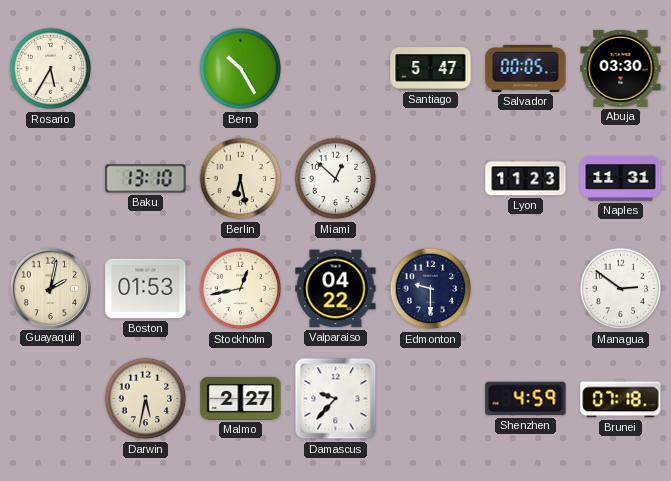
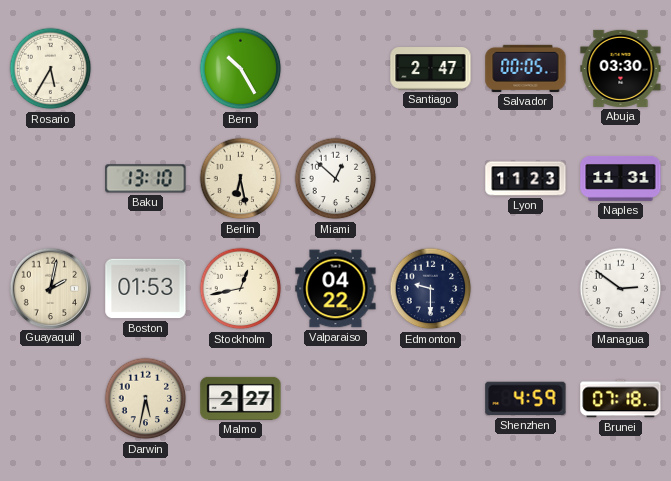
Santiago: 5:47 -> 2:47 (431, 69)
Damascus: 9:37 -> none (336, 399)
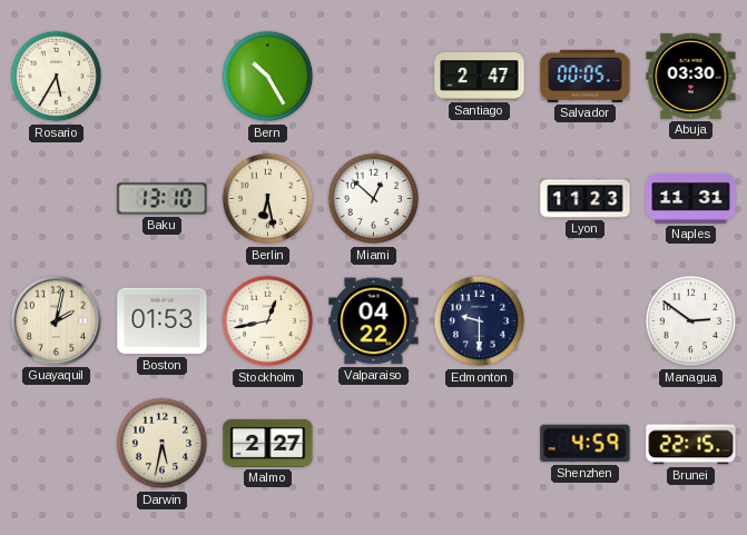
Brunei: 07:18 -> 22:15 (691, 444)
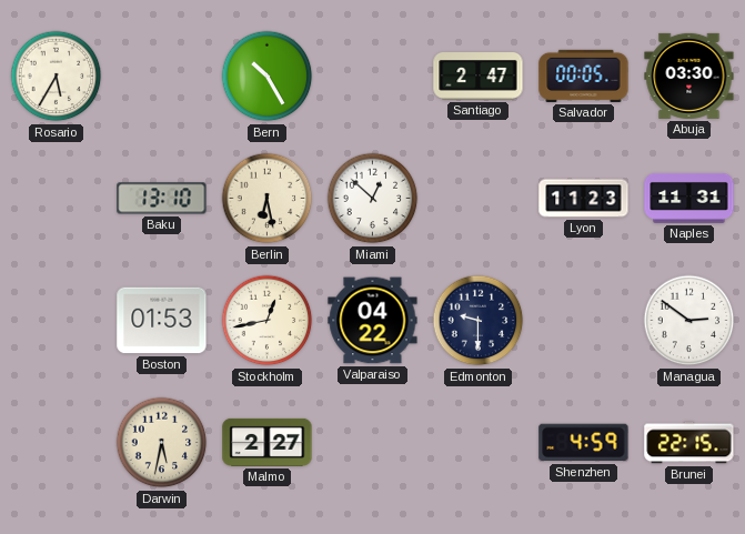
Guayaquil: 2:02 -> none (56, 320)
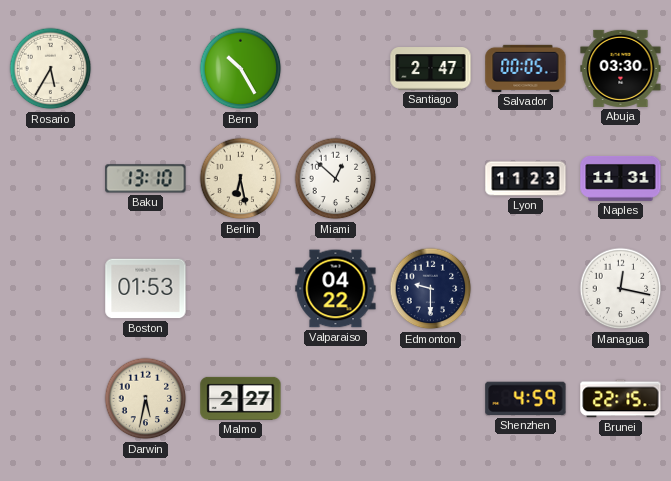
Stockholm: 12:43 -> none (268, 321)
Managua: 2:51 -> 12:17 (621, 289)
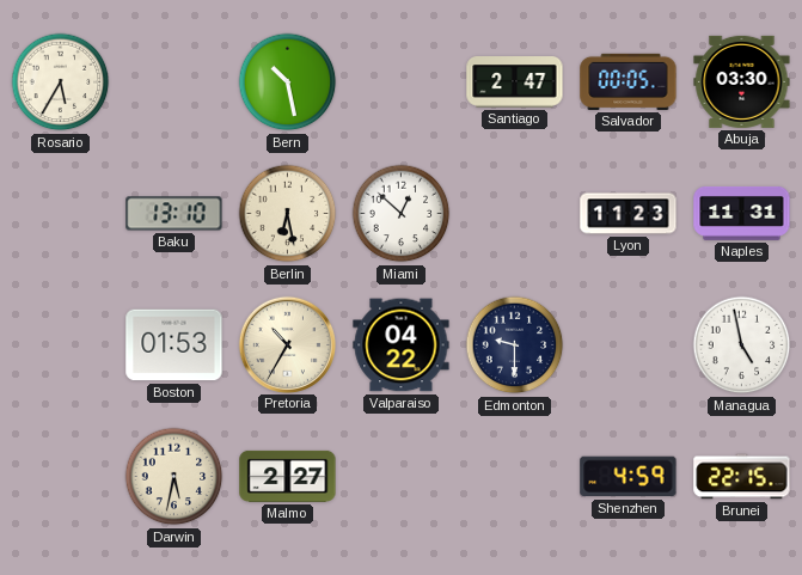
Bern: 10:25 -> 10:28 (288, 82)
Pretoria: none -> 10:35 (287, 344)
Managua: 12:17 -> 4:58 (742, 345)
